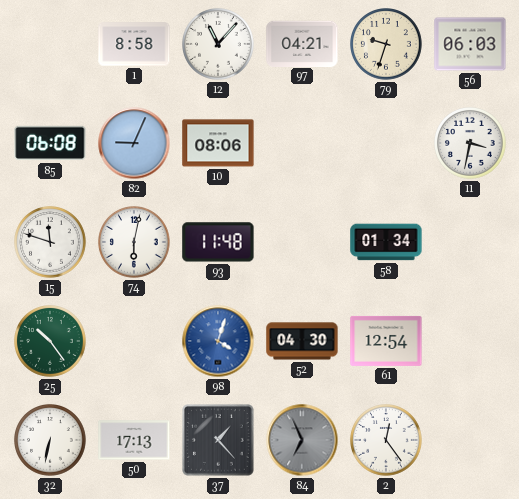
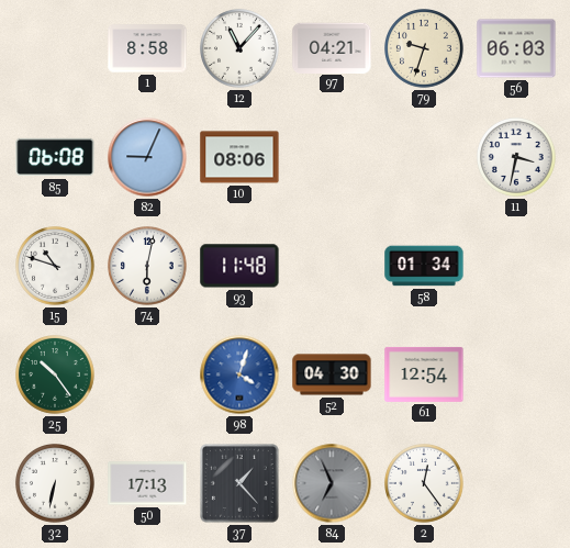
15: 11:48 -> 10:48 (56, 267)
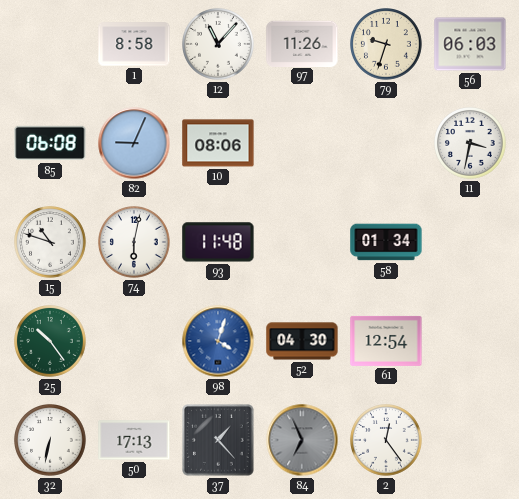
97: 04:21 -> 11:26 (302, 43)
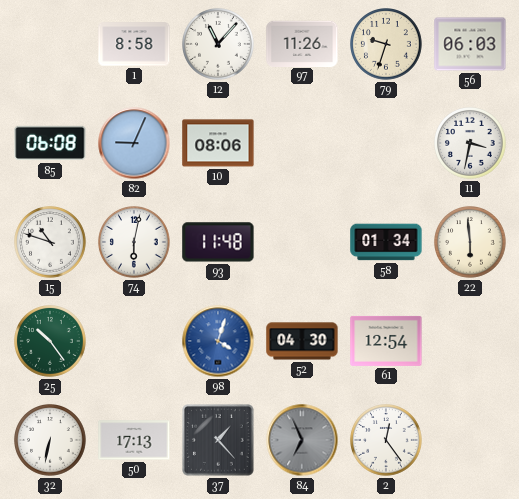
22: none -> 5:59 (471, 243)
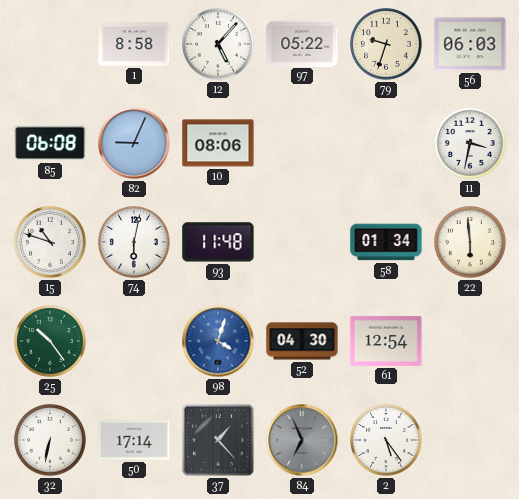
12: 11:07 -> 5:07 (219, 45)
97: 11:26 -> 05:22 (302, 43)
50: 17:13 -> 17:14 (134, 440)
2: 12:24 -> 5:24 (387, 441)
